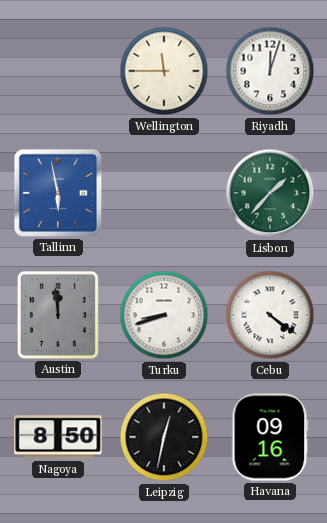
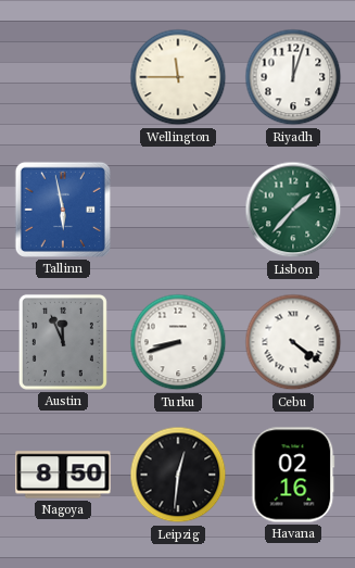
Austin: 11:59 -> 11:56 (63, 342)
Leipzig: 12:32 -> 12:31 (178, 475)
Havana: 09:16 -> 02:16 (293, 475)
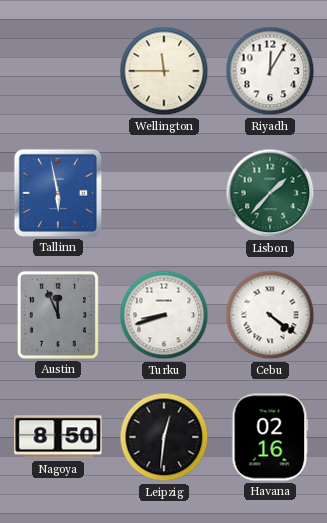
Riyadh: 12:03 -> 12:05 (270, 71)
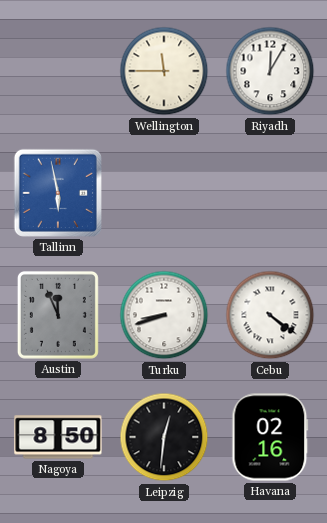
Lisbon: 1:37 -> none (270, 193)
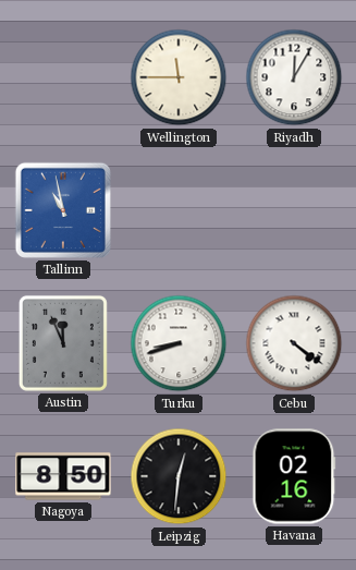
Tallinn: 5:58 -> 10:58 (63, 210)
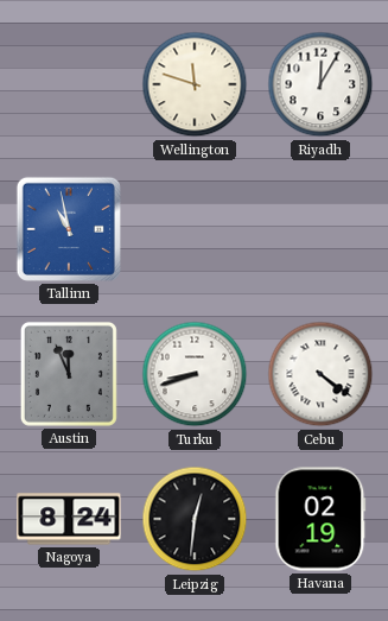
Wellington: 11:45 -> 11:48 (195, 84)
Nagoya: 8:50 -> 8:24 (69, 519)
Havana: 02:16 -> 02:19 (320, 519)
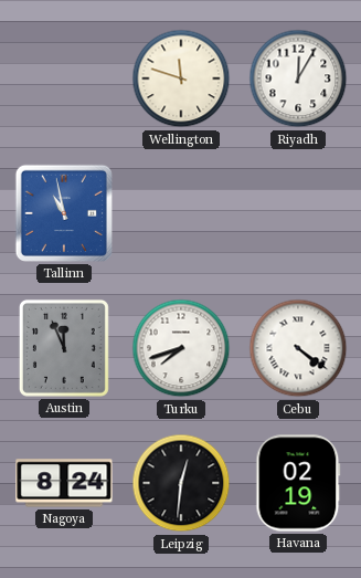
Turku: 8:42 -> 7:42 (181, 348)
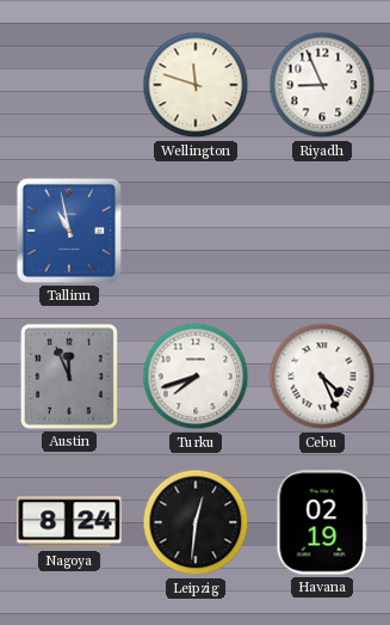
Riyadh: 12:05 -> 8:56 (322, 85)
Cebu: 4:21 -> 4:26 (322, 376)
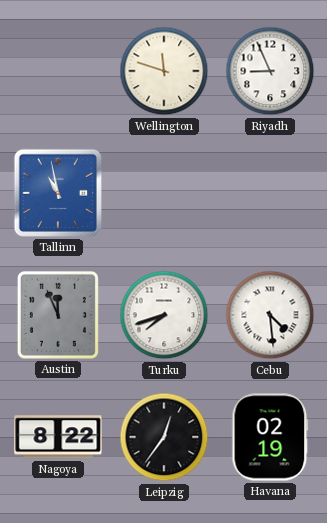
Cebu: 4:26 -> 4:29 (270, 315)
Nagoya: 8:24 -> 8:22 (58, 437)
Leipzig: 12:31 -> 12:36 (164, 437)
